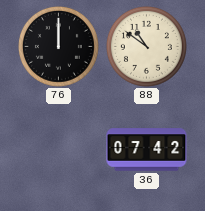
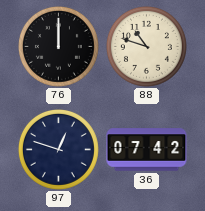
88: 10:51 -> 10:48 (146, 46)
97: none -> 12:48 (58, 149)
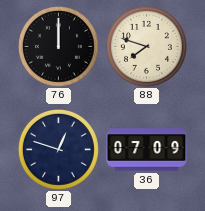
88: 10:48 -> 7:48 (146, 46)
36: 07:42 -> 07:09 (147, 150)
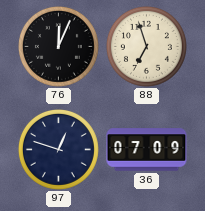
76: 12:00 -> 12:04 (58, 46)
88: 7:48 -> 6:57 (146, 46)
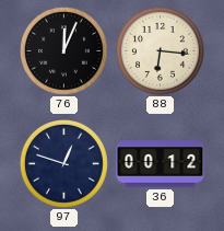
88: 6:57 -> 6:16 (160, 50)
36: 07:09 -> 00:12 (161, 164)
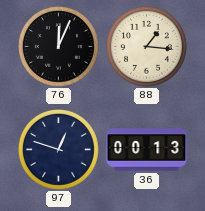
88: 6:16 -> 1:16 (146, 46)
36: 00:12 -> 00:13 (147, 150)
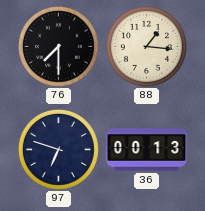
76: 12:04 -> 7:30 (58, 46)
97: 12:48 -> 6:48 (58, 149)
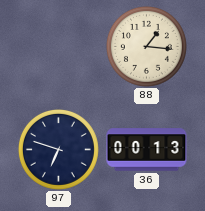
76: 7:30 -> none (58, 46)
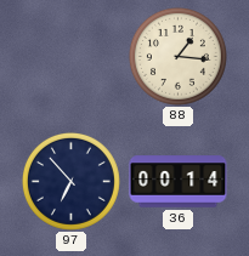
97: 6:48 -> 6:53 (70, 181)
36: 00:13 -> 00:14 (179, 182)
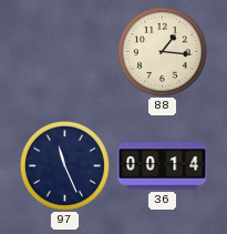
97: 6:53 -> 11:26 (64, 165)
